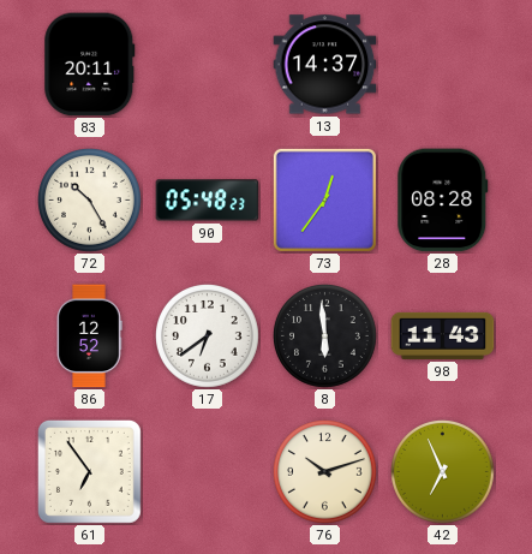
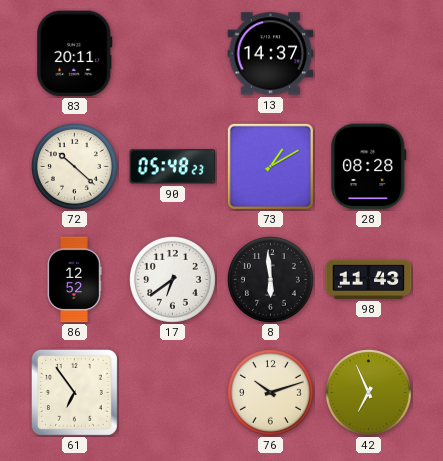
72: 10:25 -> 10:22 (75, 167)
73: 12:36 -> 1:10 (270, 166)
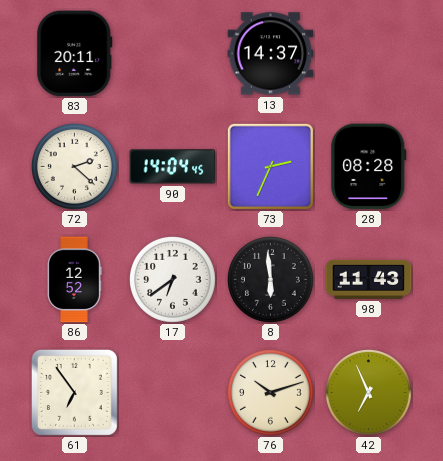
72: 10:22 -> 2:22 (75, 167)
90: 05:48 -> 14:04 (173, 167)
73: 1:10 -> 2:34 (270, 166)
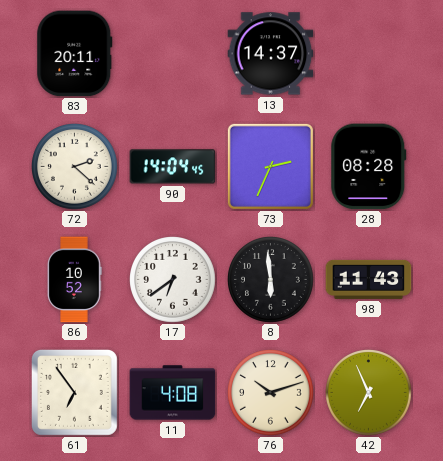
86: 12:52 -> 10:52 (74, 280)
11: none -> 4:08 (173, 393)
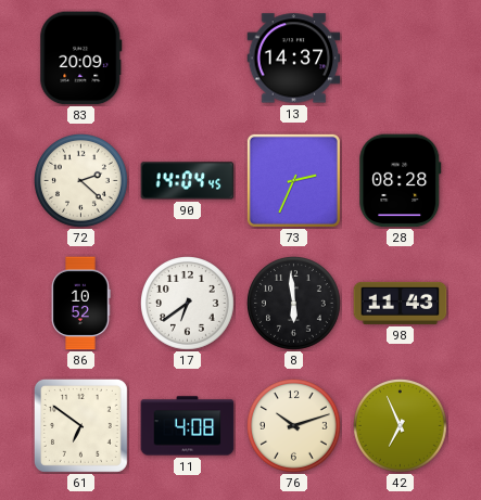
83: 20:11 -> 20:09 (81, 59)
61: 6:54 -> 6:51 (80, 425)
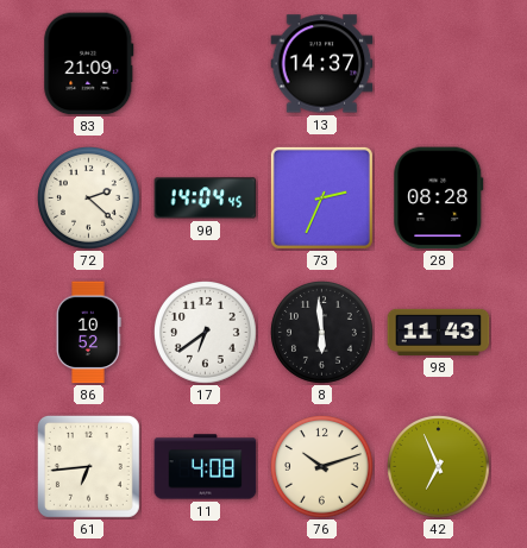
83: 20:09 -> 21:09 (89, 64)
61: 6:51 -> 6:44 (88, 466)
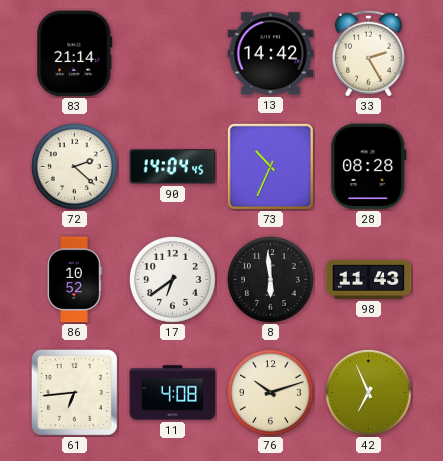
83: 21:09 -> 21:14 (75, 54)
13: 14:37 -> 14:42 (271, 54)
33: none -> 2:25 (368, 53)
73: 2:34 -> 10:34 (270, 166)
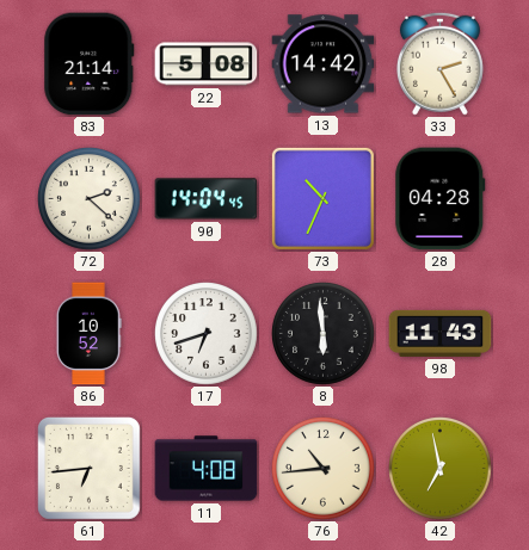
22: none -> 5:08 (207, 64)
28: 08:28 -> 04:28 (441, 199)
17: 6:39 -> 6:42 (207, 334)
76: 10:12 -> 10:44 (324, 469)
42: 6:56 -> 6:58 (441, 469)
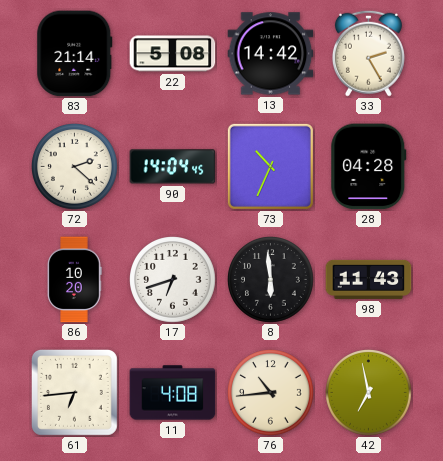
86: 10:52 -> 10:20 (74, 280)
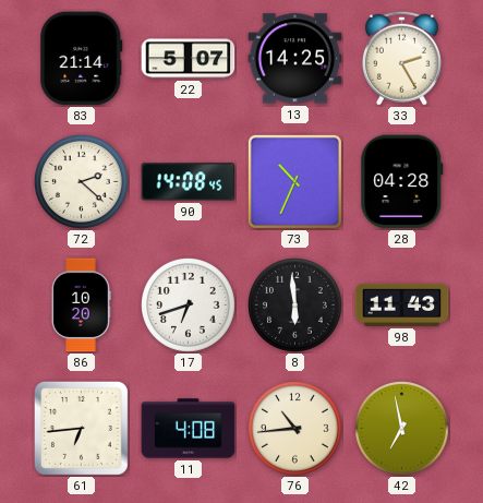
22: 5:08 -> 5:07 (189, 59)
13: 14:42 -> 14:25 (295, 59)
90: 14:04 -> 14:08 (189, 182)
